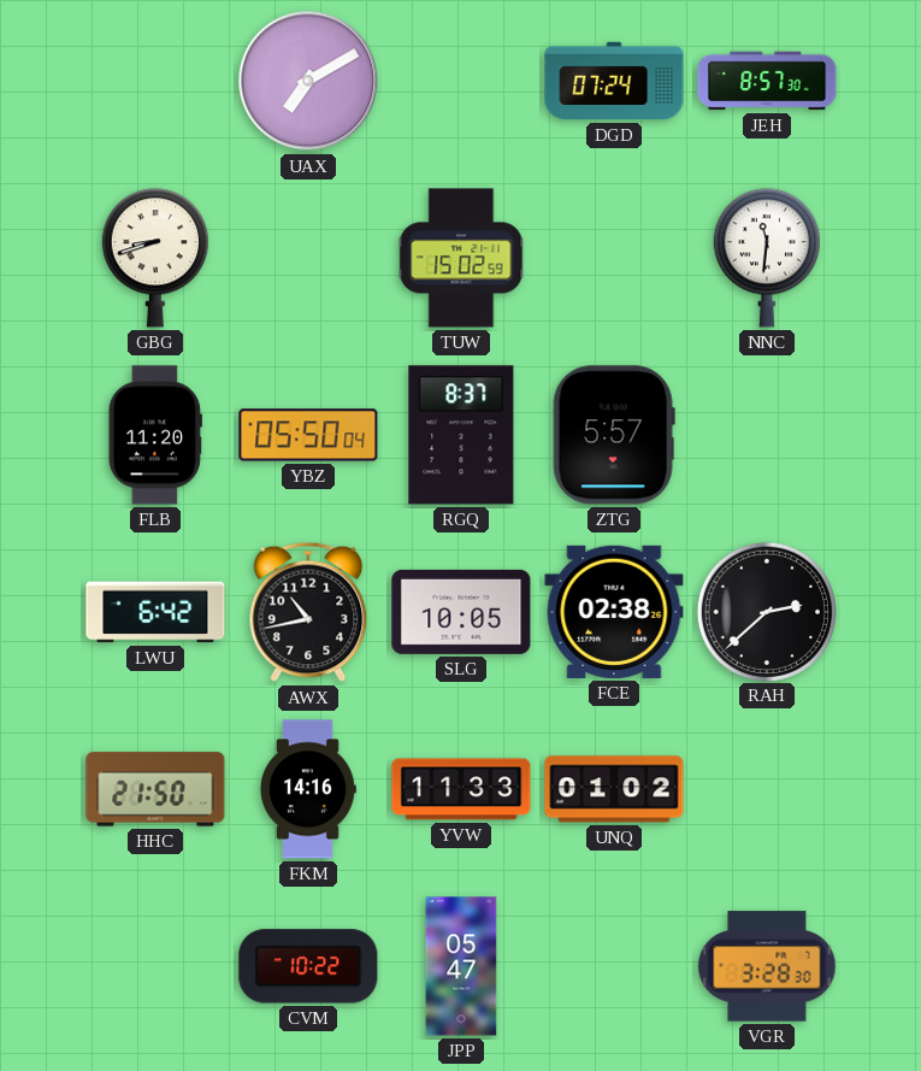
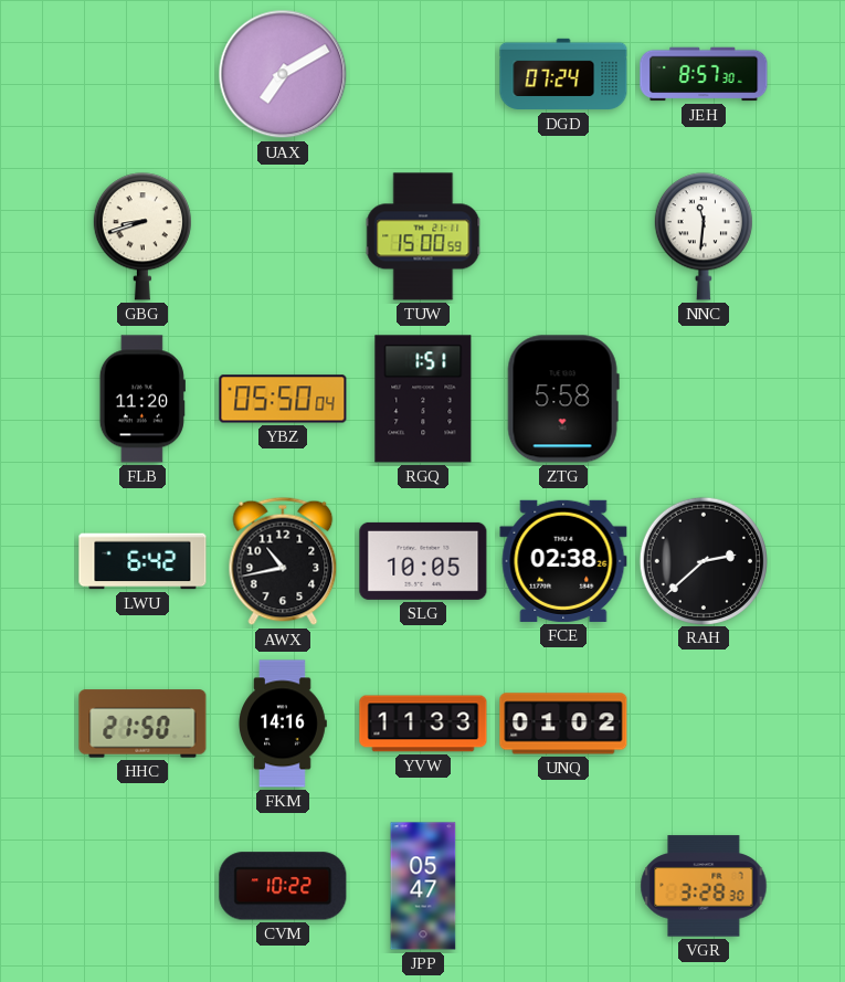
TUW: 15:02 -> 15:00 (423, 236)
RGQ: 8:37 -> 1:51 (423, 399)
ZTG: 5:57 -> 5:58 (563, 399)
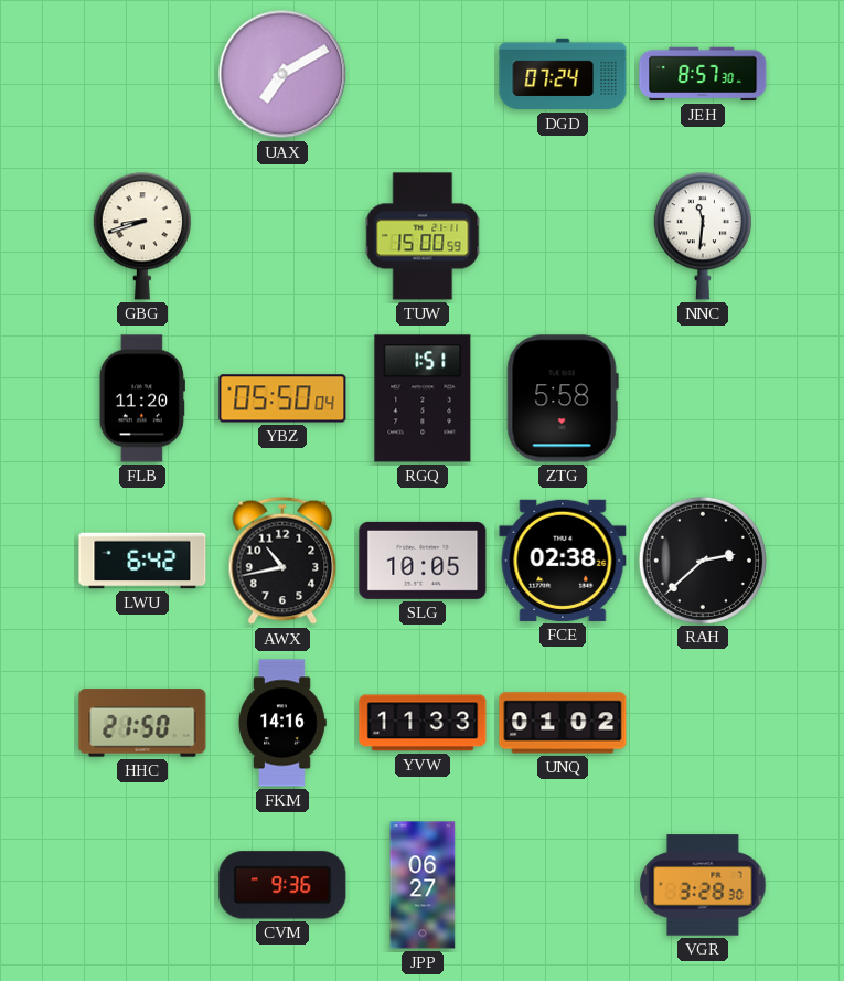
CVM: 10:22 -> 9:36 (282, 885)
JPP: 05:47 -> 06:27 (423, 885)
